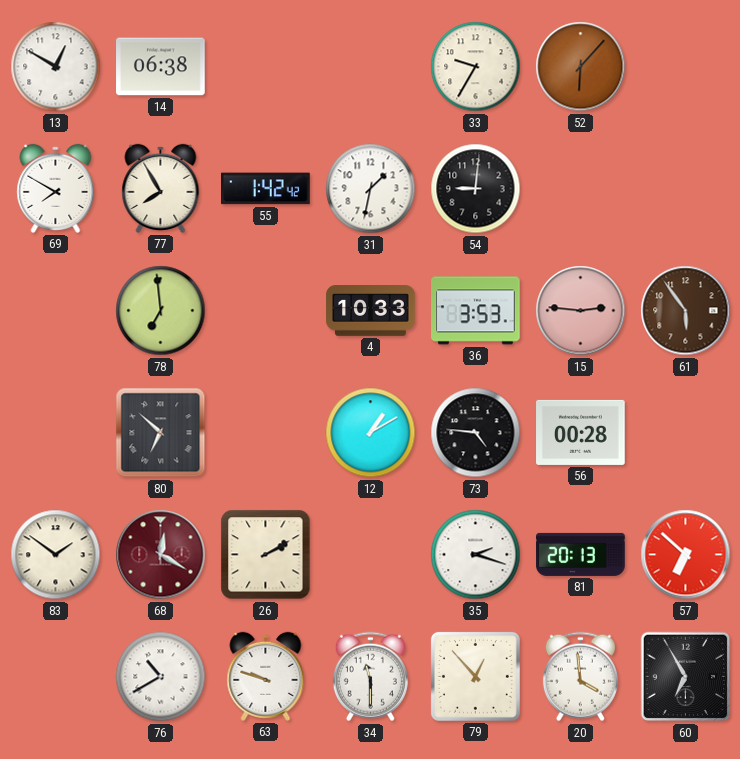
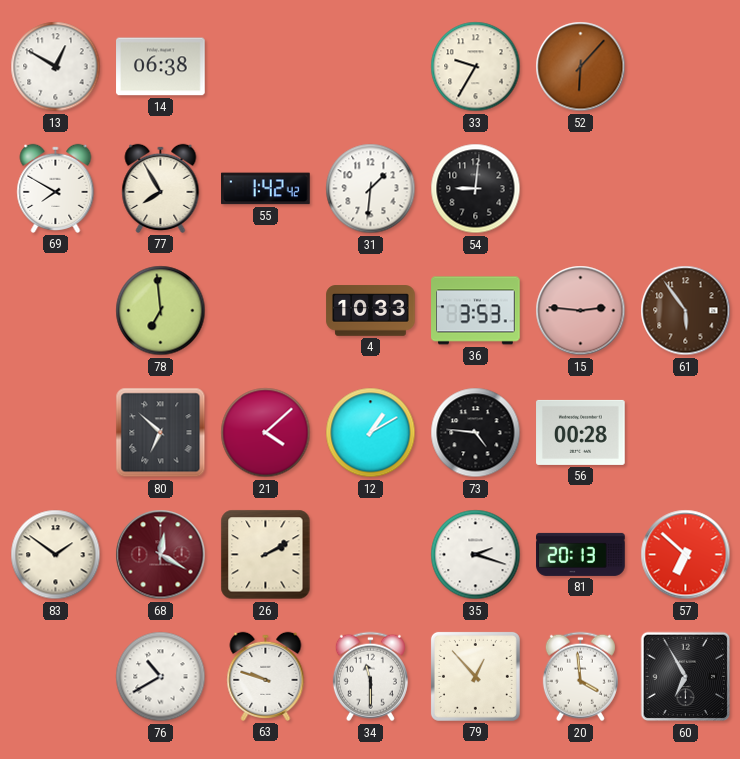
31: 1:32 -> 1:31 (371, 189)
21: none -> 4:08 (266, 433)
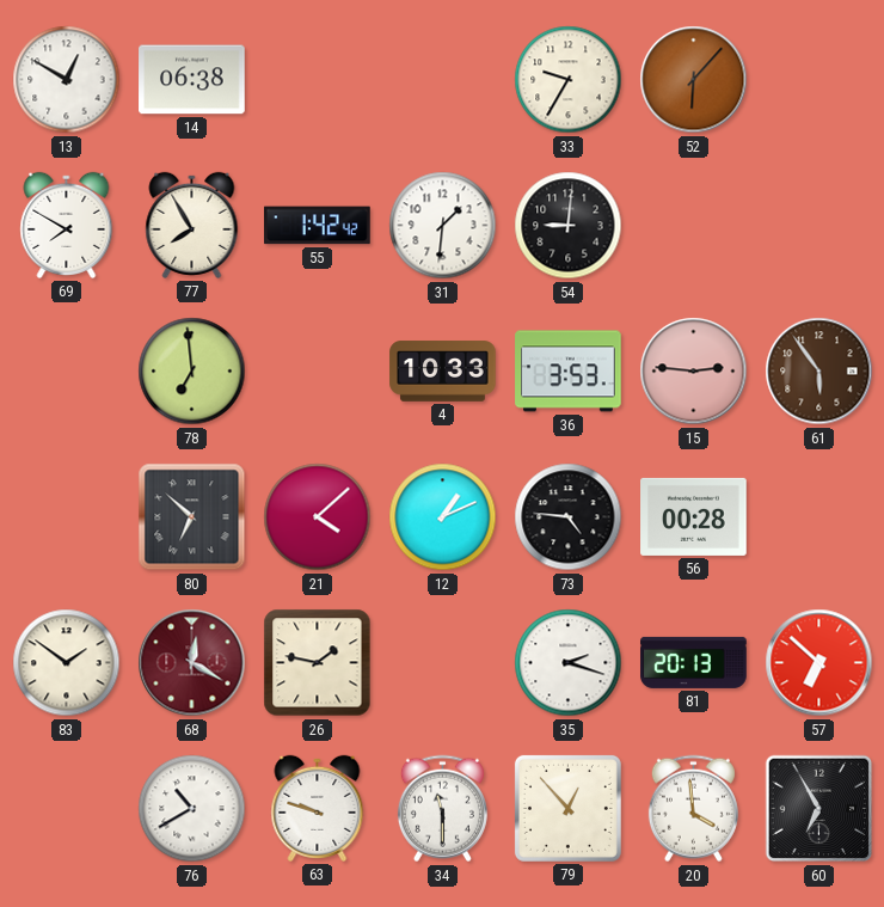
12: 1:10 -> 1:11 (443, 517)
26: 2:10 -> 1:47 (318, 663)
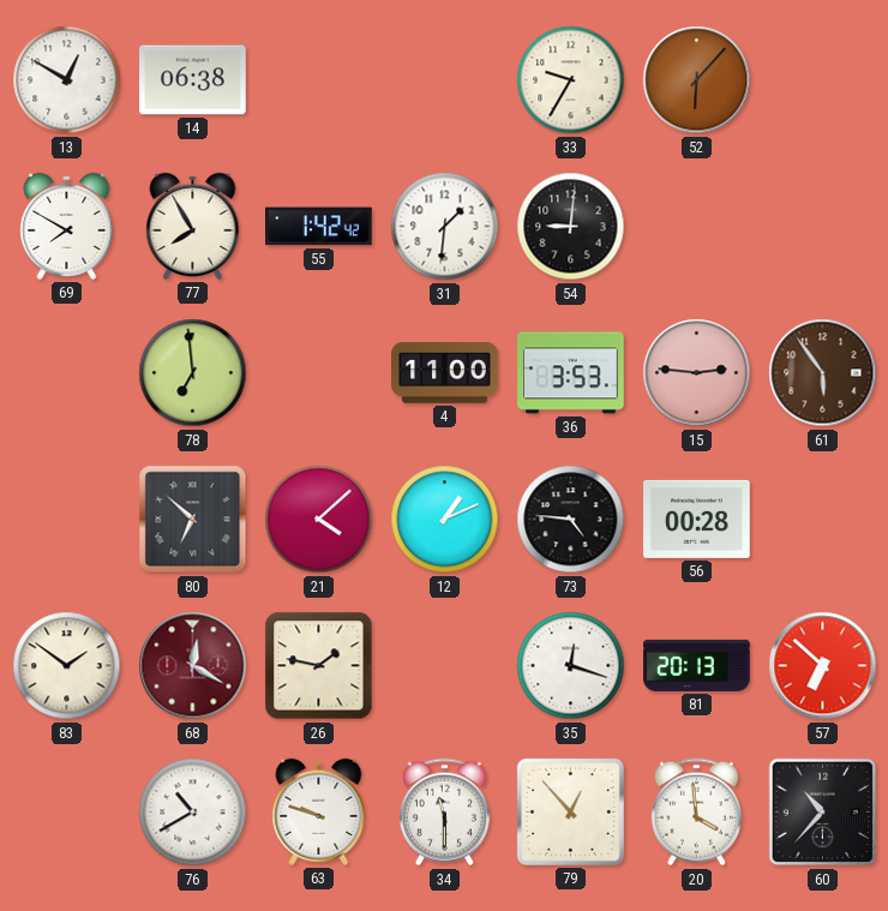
4: 10:33 -> 11:00 (445, 373)
35: 2:18 -> 12:18 (571, 666)
60: 6:55 -> 10:37 (823, 813)
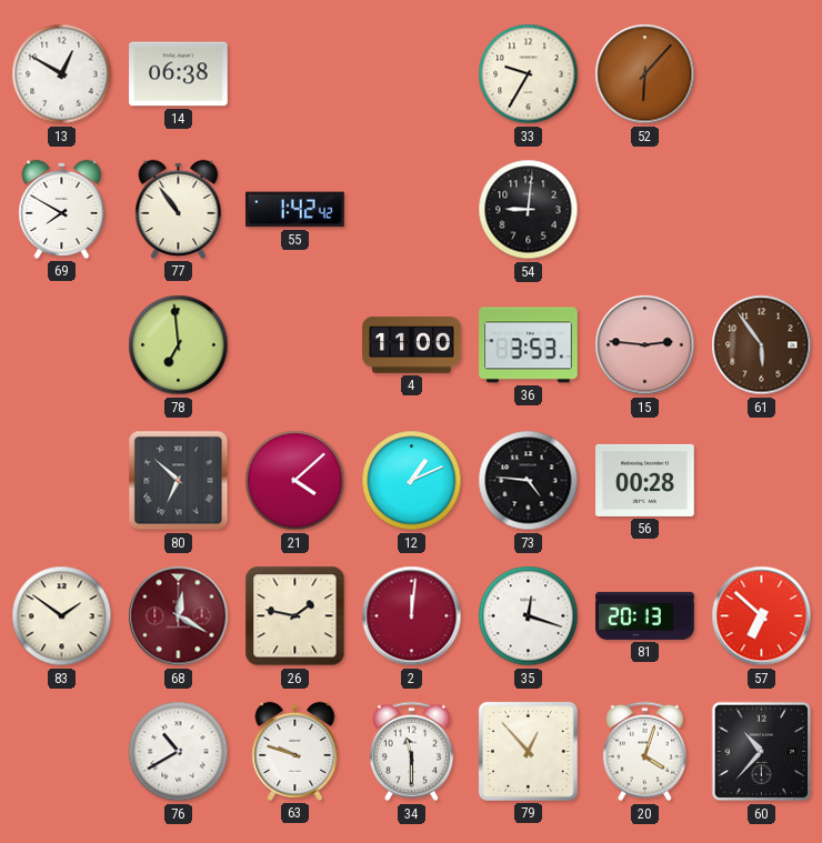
77: 7:55 -> 10:54 (179, 209)
31: 1:31 -> none (445, 227)
2: none -> 12:01 (412, 616)
20: 3:59 -> 4:03 (644, 752)
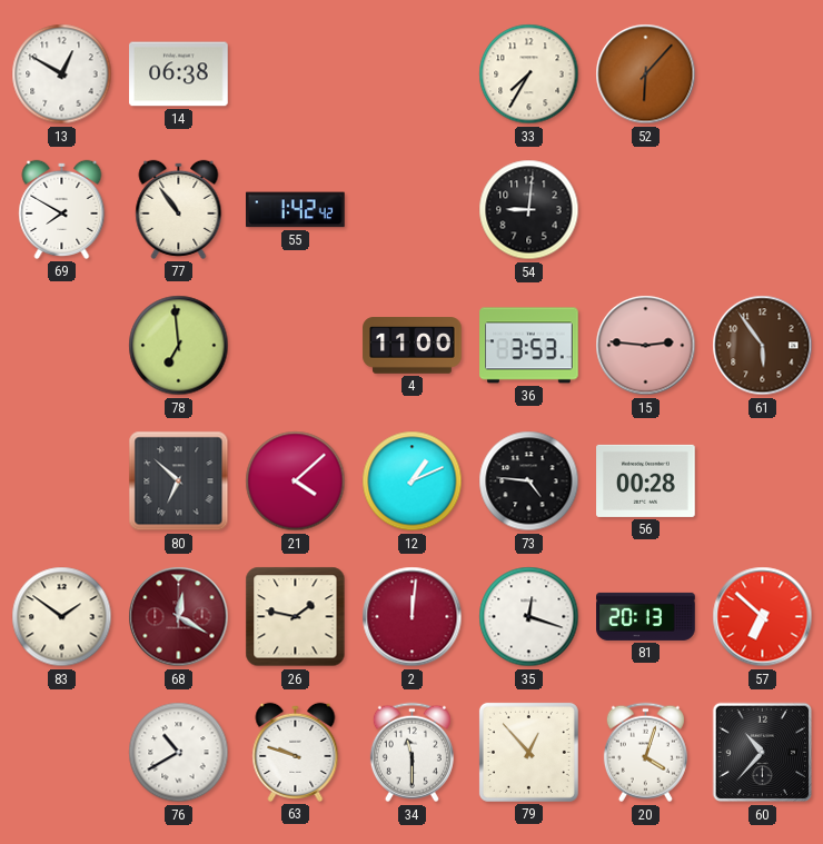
33: 9:35 -> 7:35 (529, 75)
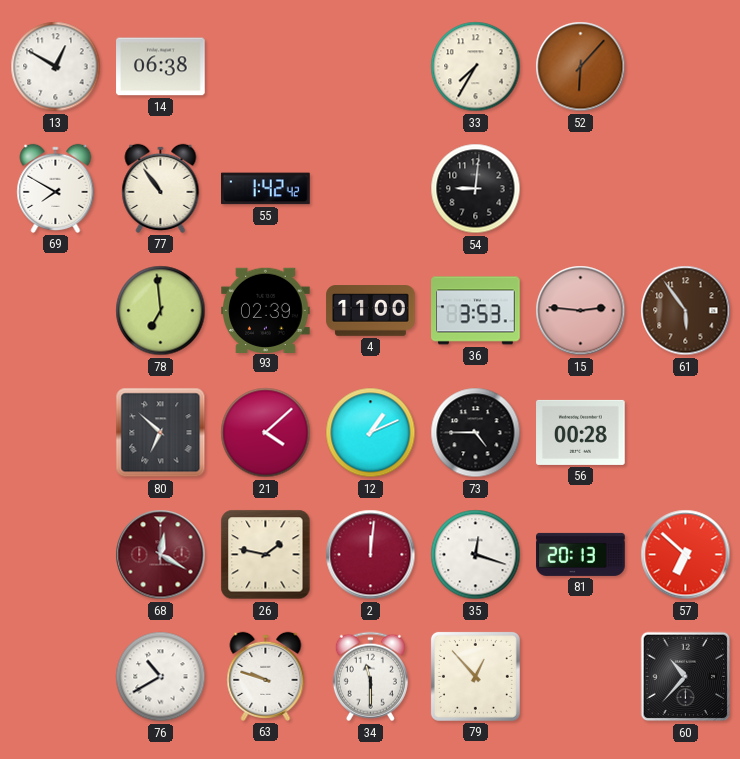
93: none -> 02:39 (266, 310)
73: 4:46 -> 4:45 (476, 433)
83: 1:51 -> none (62, 617)
20: 4:03 -> none (645, 753)
